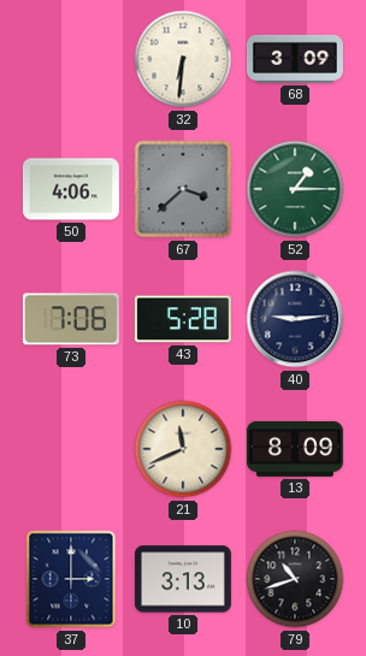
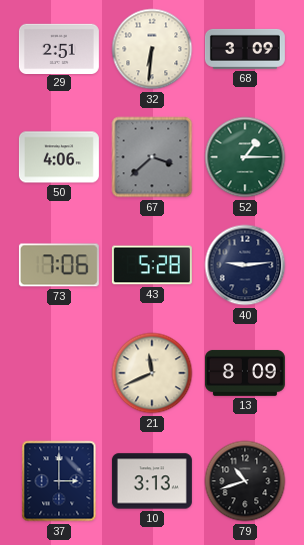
29: none -> 2:51 (59, 48)
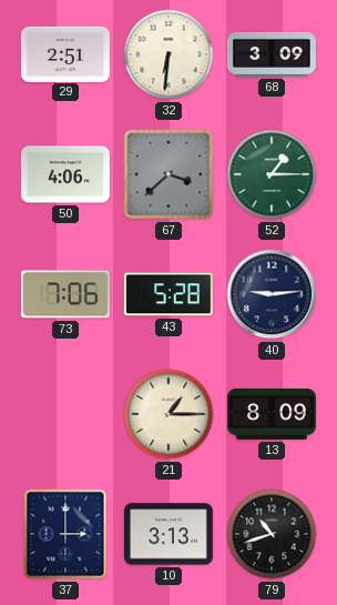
21: 11:41 -> 1:15 (168, 414)
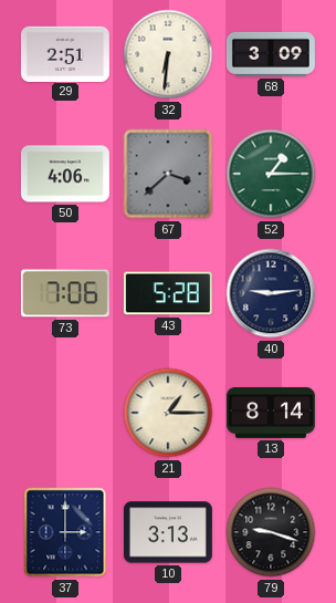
13: 8:09 -> 8:14 (271, 413)
79: 10:42 -> 9:18 (271, 532)
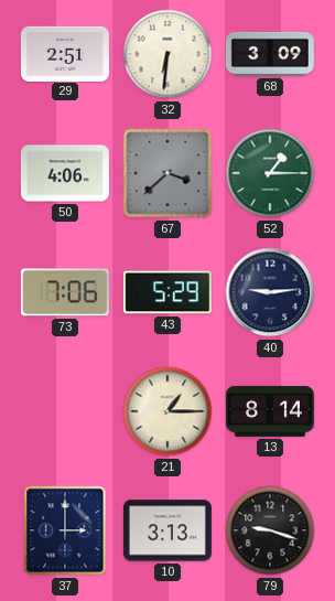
43: 5:28 -> 5:29 (167, 292)
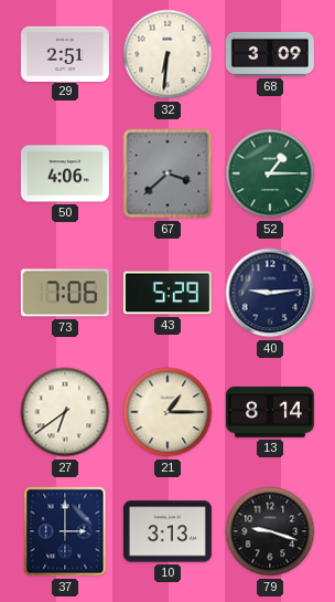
27: none -> 6:39 (65, 412)
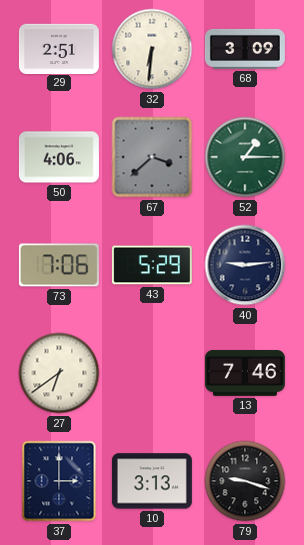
21: 1:15 -> none (167, 412)
13: 8:14 -> 7:46 (245, 373)
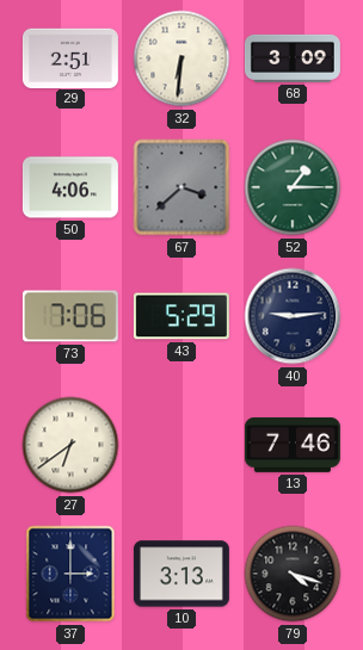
79: 9:18 -> 4:18 (293, 574)
